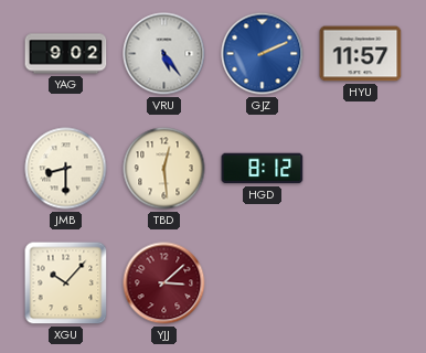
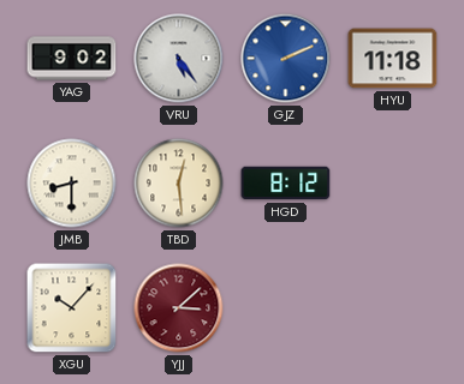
HYU: 11:57 -> 11:18 (393, 59)
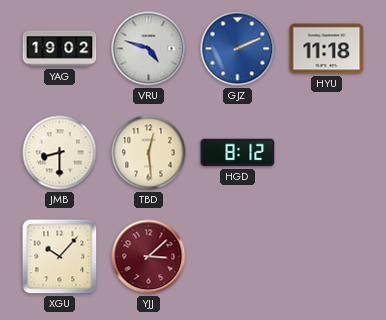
YAG: 9:02 -> 19:02 (60, 49)
VRU: 5:24 -> 4:48 (149, 49)
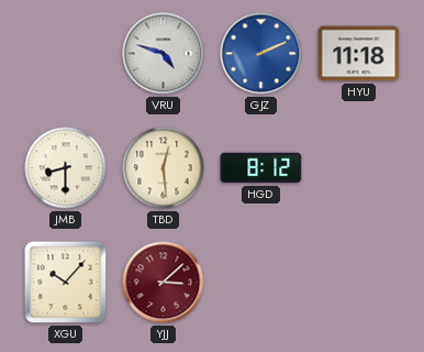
YAG: 19:02 -> none (60, 49)
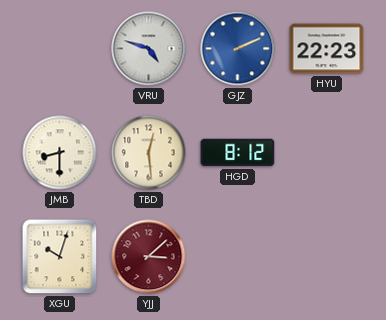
HYU: 11:18 -> 22:23 (327, 49)
XGU: 10:07 -> 10:03 (60, 257)
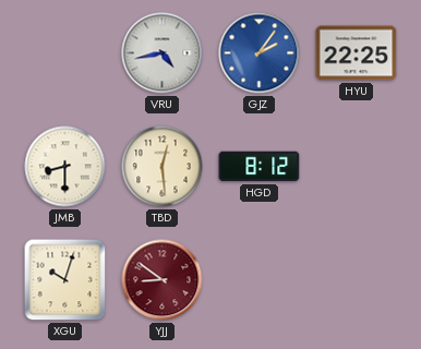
VRU: 4:48 -> 4:43 (163, 53)
GJZ: 2:11 -> 2:06 (260, 53)
HYU: 22:23 -> 22:25 (357, 53)
YJJ: 3:08 -> 8:51 (163, 280)
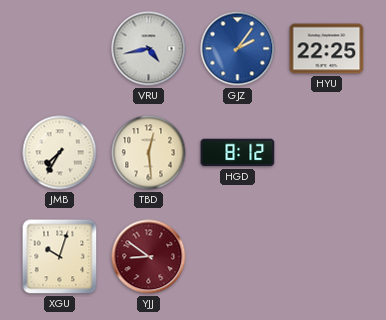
JMB: 8:30 -> 7:35 (60, 153)
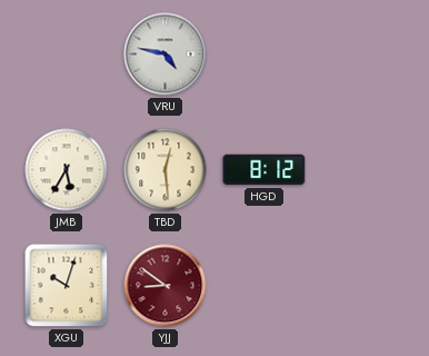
VRU: 4:43 -> 4:47 (166, 55)
GJZ: 2:06 -> none (238, 49)
HYU: 22:25 -> none (327, 49)
JMB: 7:35 -> 5:35 (67, 170)
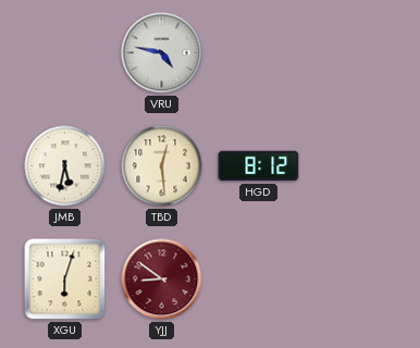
JMB: 5:35 -> 5:32 (65, 166)
XGU: 10:03 -> 6:03 (65, 279)
